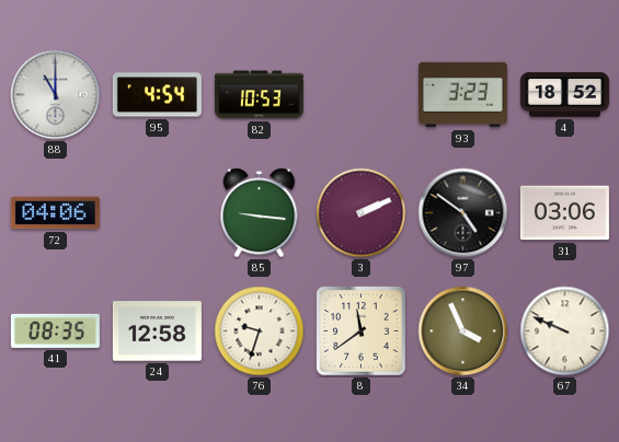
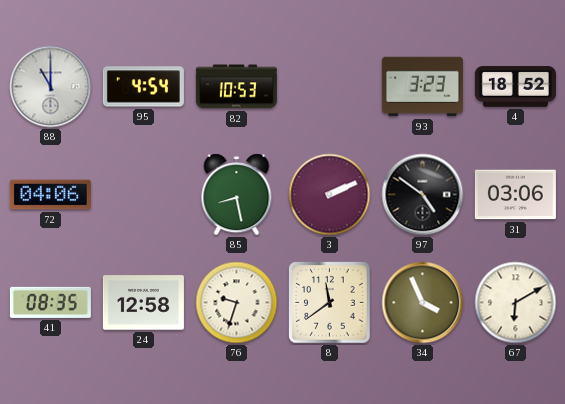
85: 9:16 -> 8:28 (237, 195)
67: 9:49 -> 6:10 (516, 303)
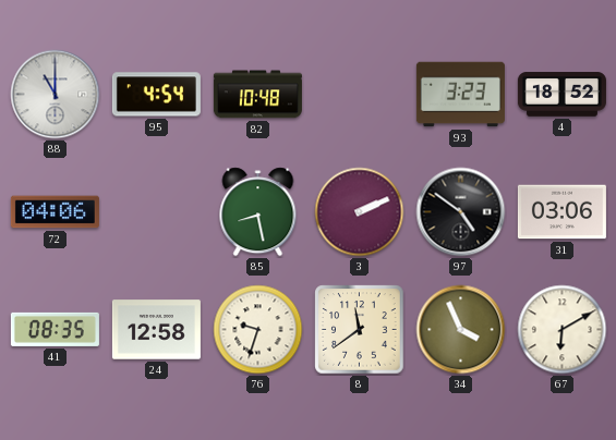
82: 10:53 -> 10:48 (257, 95)
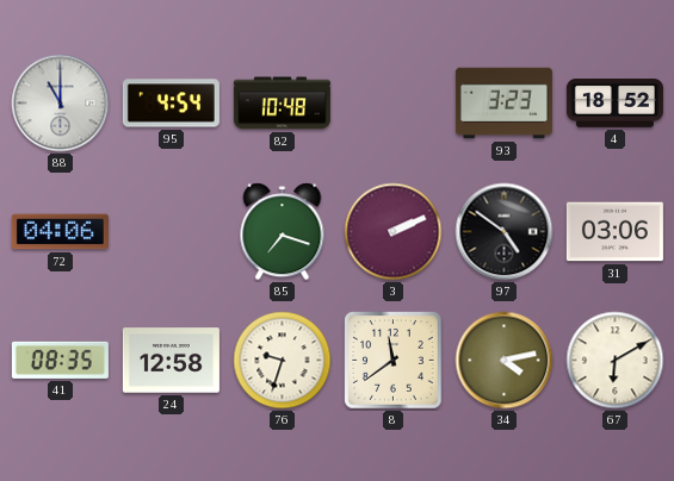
85: 8:28 -> 7:18 (283, 232)
34: 3:56 -> 4:13 (505, 361)
